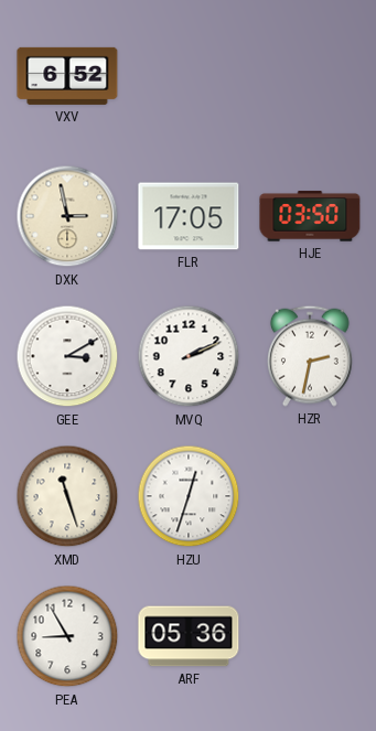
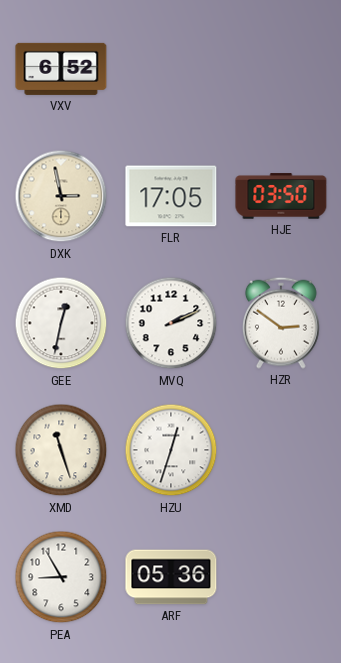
GEE: 3:10 -> 12:32 (61, 323)
HZR: 2:32 -> 2:51 (281, 323)
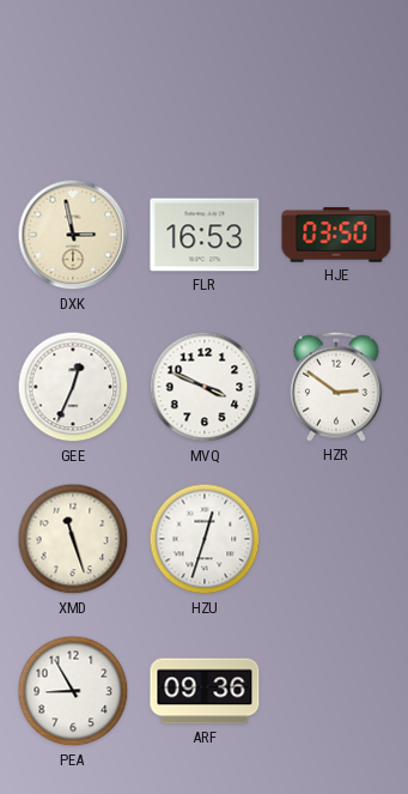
VXV: 6:52 -> none (61, 69)
FLR: 17:05 -> 16:53 (205, 235)
GEE: 12:32 -> 12:34 (73, 387)
MVQ: 2:11 -> 3:49 (205, 387)
ARF: 05:36 -> 09:36 (205, 691)
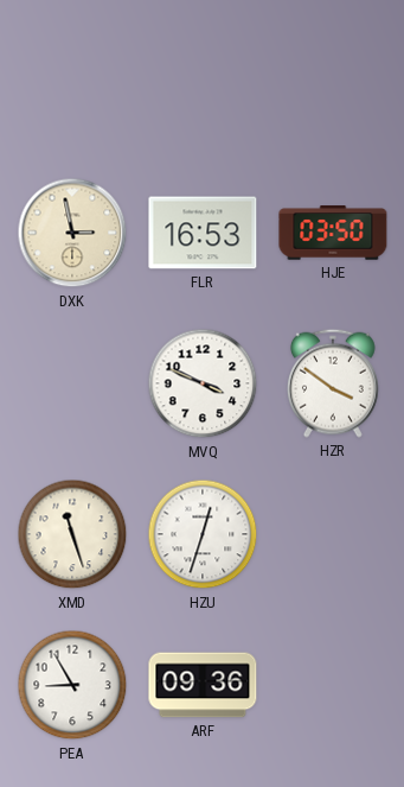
GEE: 12:34 -> none (73, 387)
HZR: 2:51 -> 3:51 (333, 383)
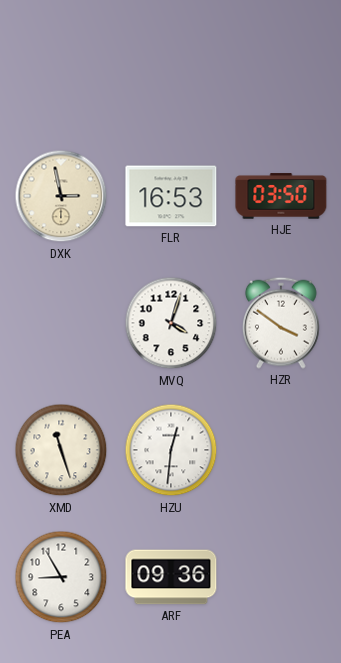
MVQ: 3:49 -> 4:03 (171, 323)
HZU: 12:33 -> 12:31 (171, 450)
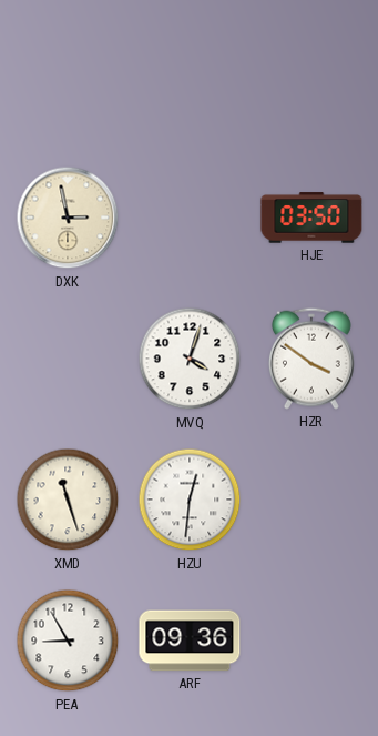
FLR: 16:53 -> none (171, 196)
